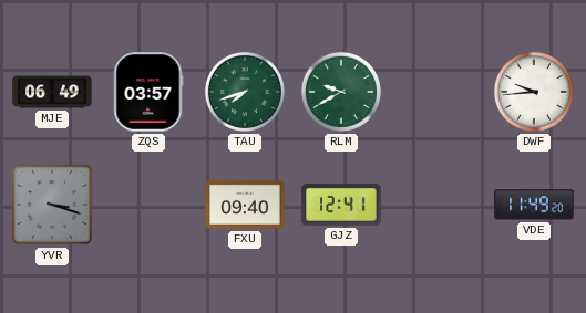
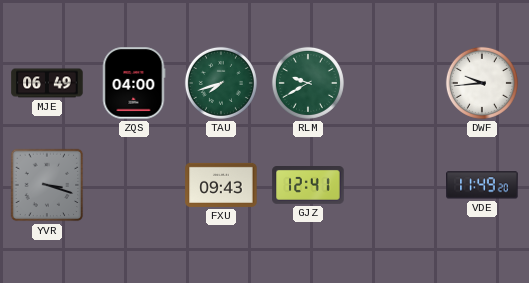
ZQS: 03:57 -> 04:00 (134, 83)
FXU: 09:40 -> 09:43 (221, 185)
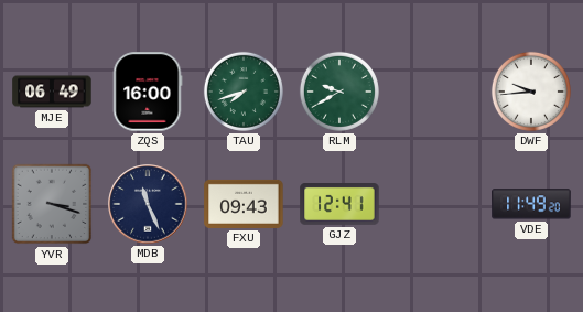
ZQS: 04:00 -> 16:00 (148, 92)
MDB: none -> 11:26 (148, 204)
